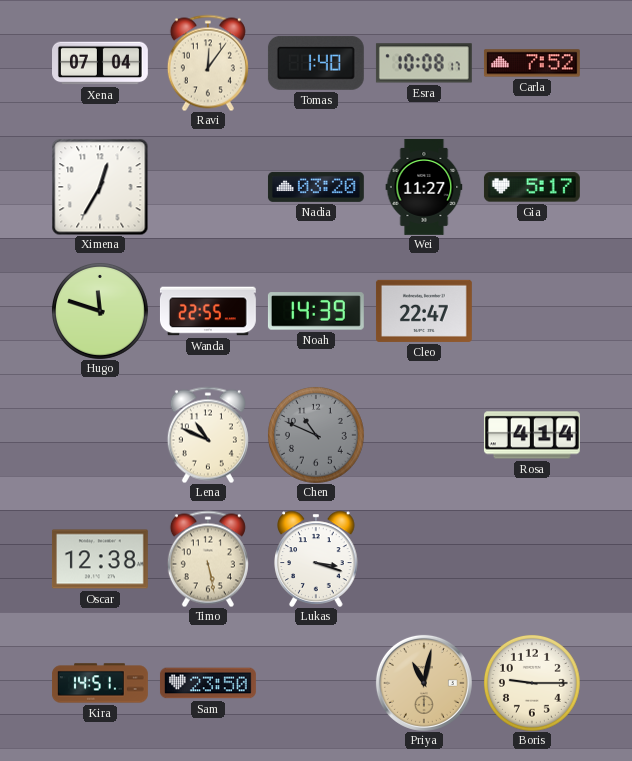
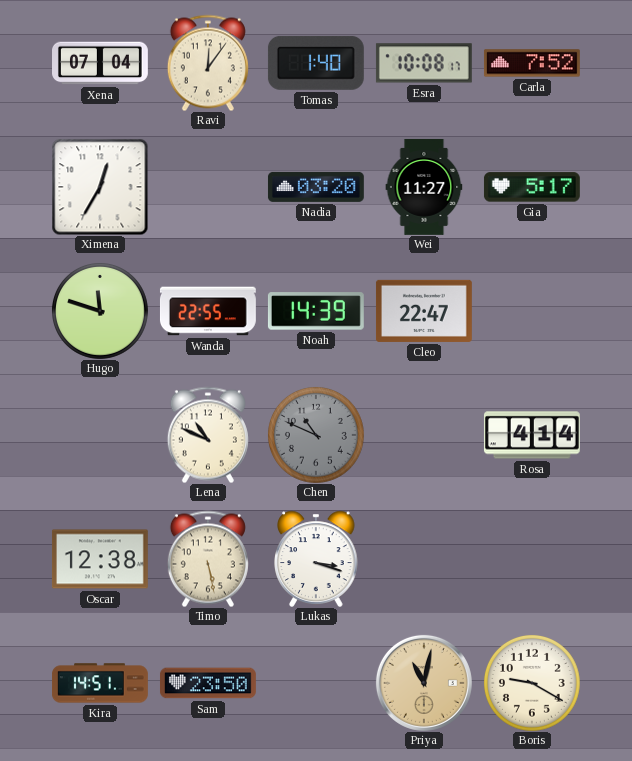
Boris: 9:15 -> 9:20 (532, 683)
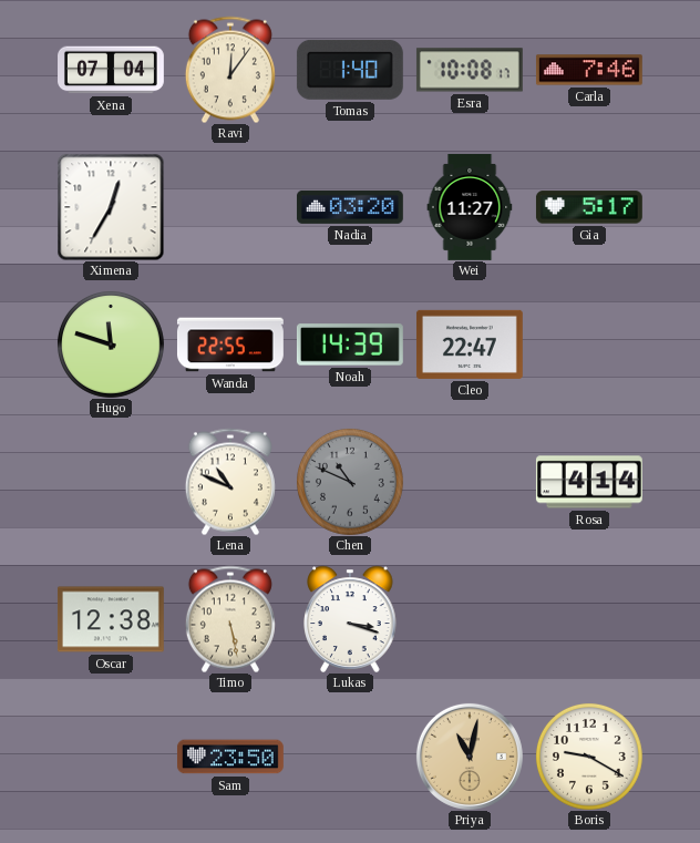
Carla: 7:52 -> 7:46 (589, 70)
Kira: 14:51 -> none (101, 683)
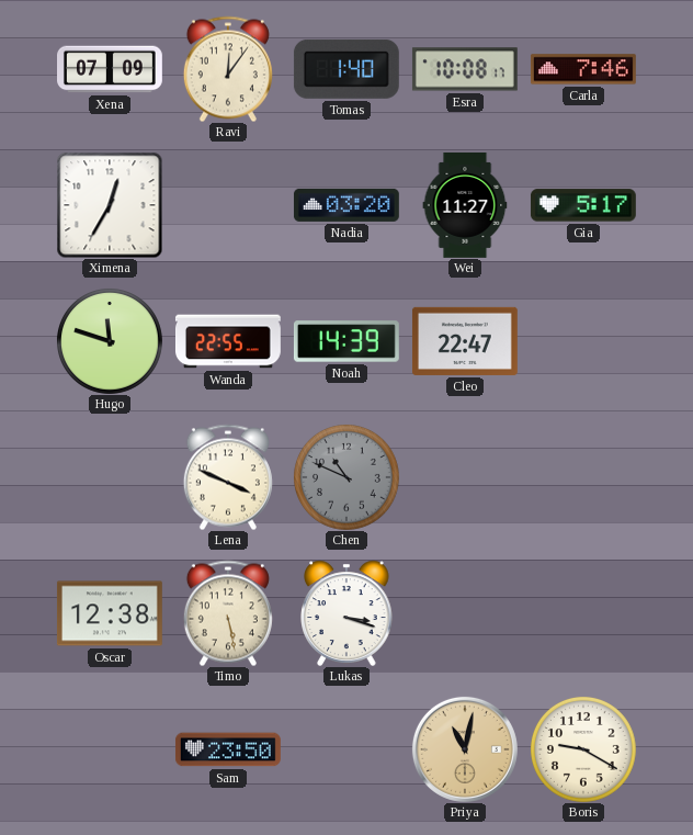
Xena: 07:04 -> 07:09 (111, 69)
Lena: 10:49 -> 3:49 (228, 477)
Rosa: 4:14 -> none (589, 482)
